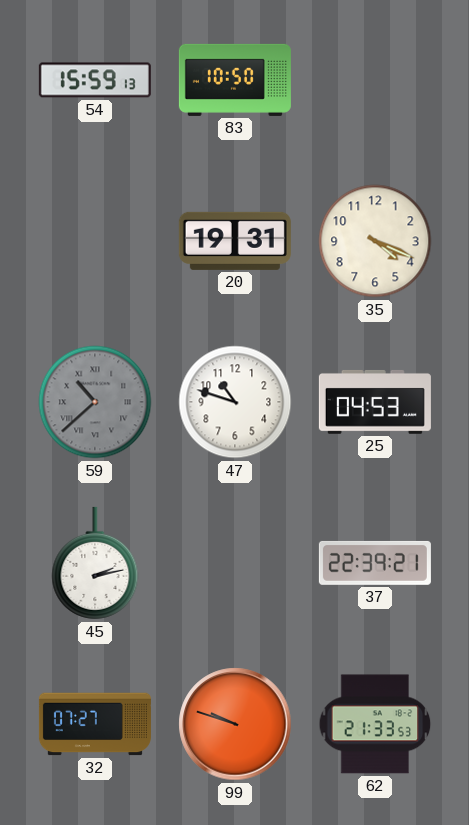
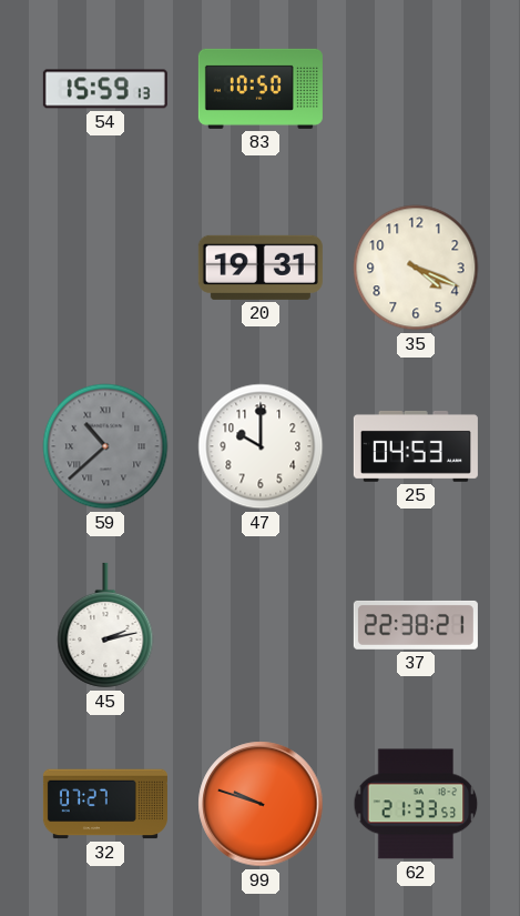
47: 10:48 -> 10:00 (261, 446)
37: 22:39 -> 22:38 (416, 625)
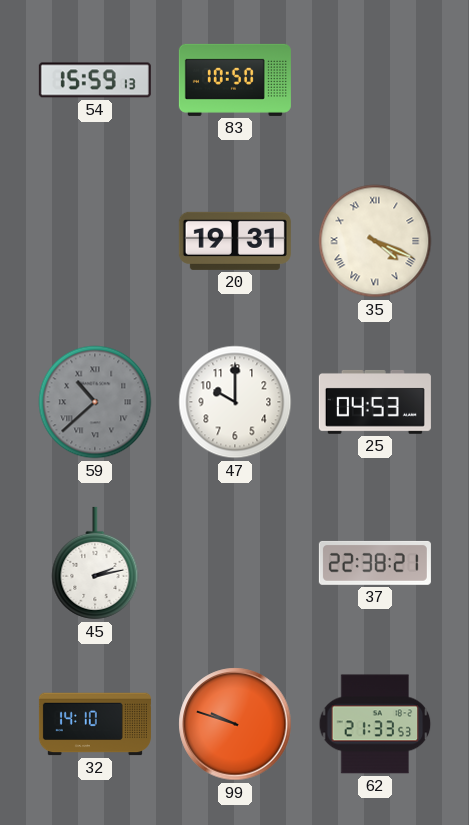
35 numerals: Arabic -> Roman (375, 241)
32: 07:27 -> 14:10 (95, 724)
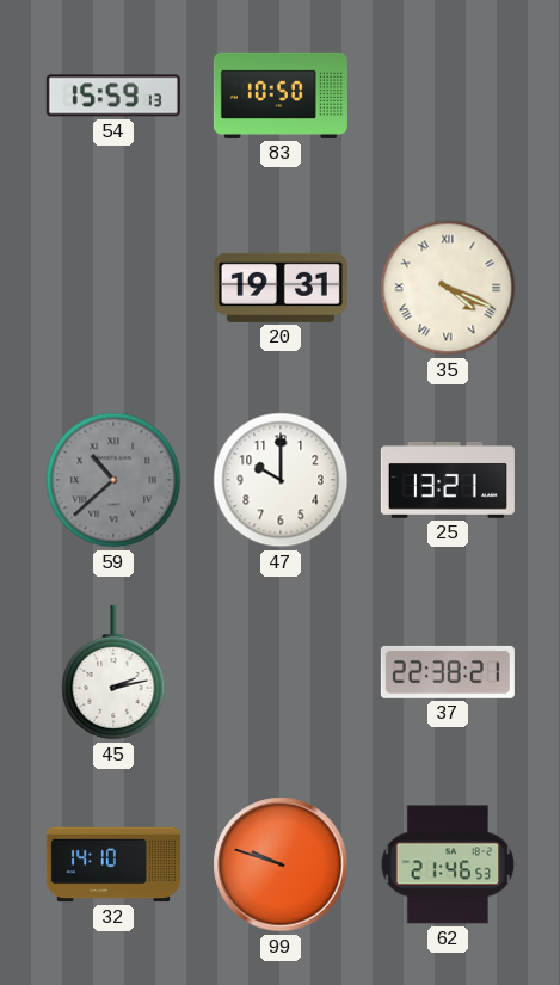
25: 04:53 -> 13:21 (448, 480)
62: 21:33 -> 21:46 (448, 864)
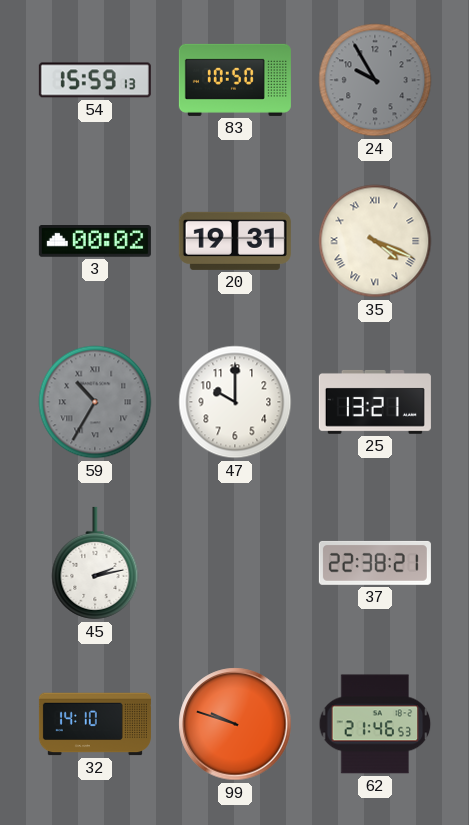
24: none -> 9:55 (375, 80)
3: none -> 00:02 (95, 241)
59: 10:38 -> 10:35 (95, 402)
